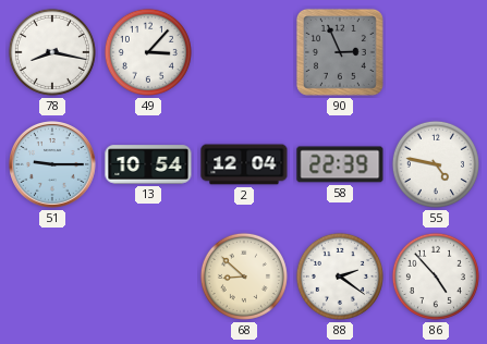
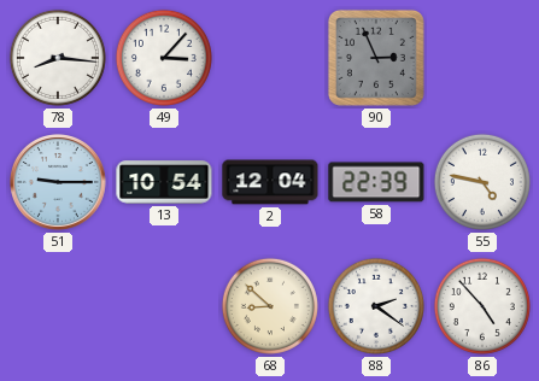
78: 8:17 -> 8:16 (58, 58)
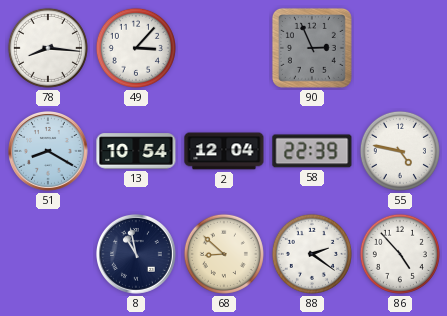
51: 9:15 -> 8:20 (49, 152)
8: none -> 10:58 (137, 255)
